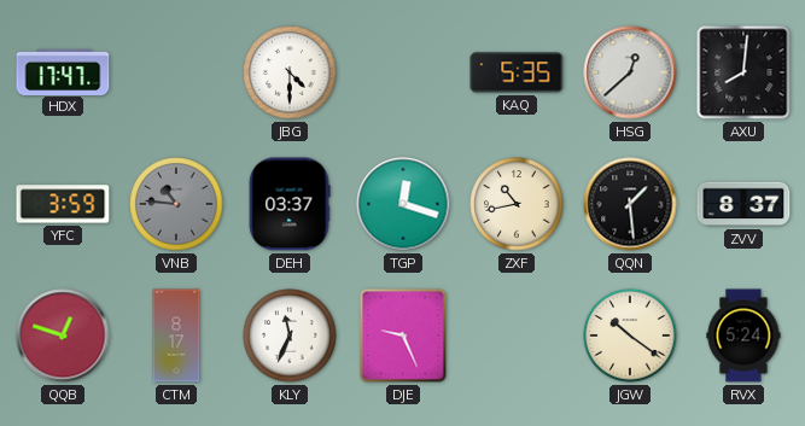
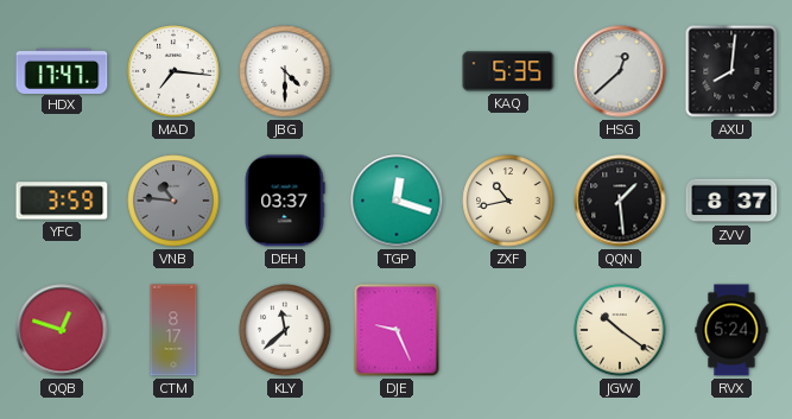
MAD: none -> 7:16 (173, 71)
KLY: 11:34 -> 11:38 (285, 330)
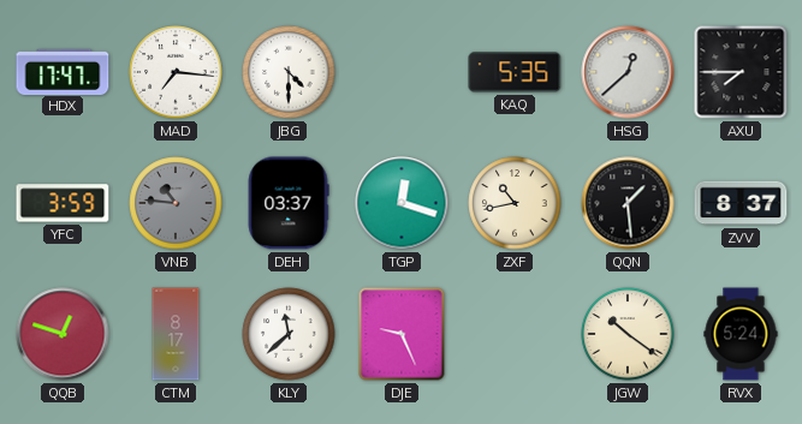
AXU: 8:01 -> 7:45 (741, 72)
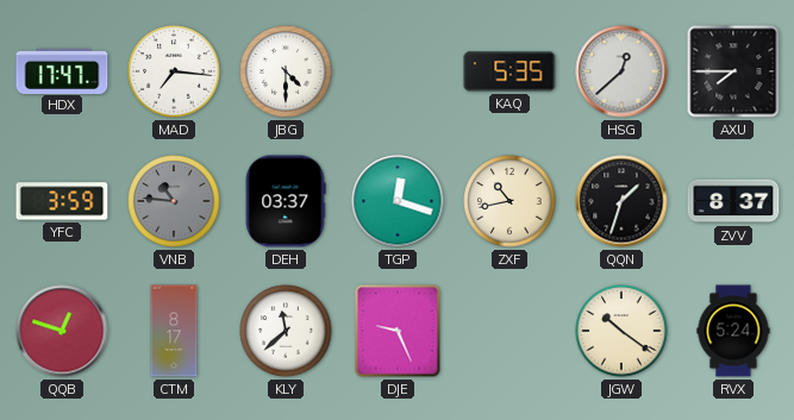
QQN: 1:29 -> 1:33 (621, 201)
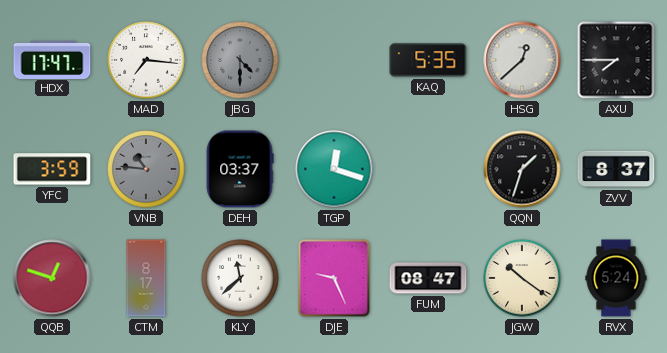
JBG dial: white -> grey (240, 60)
ZXF: 10:43 -> none (509, 201)
FUM: none -> 08:47 (428, 278)
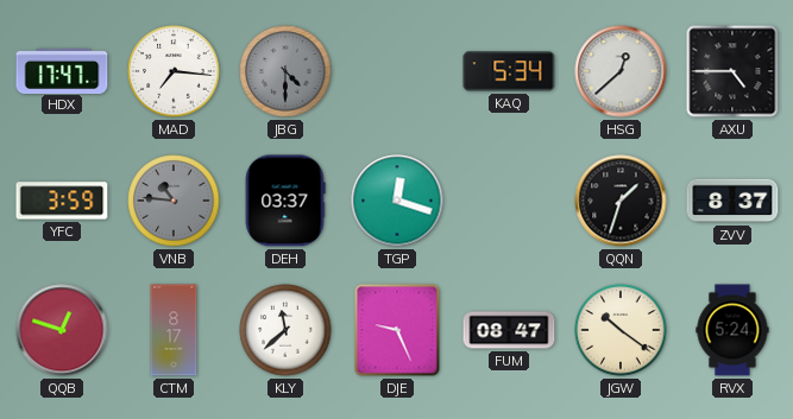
KAQ: 5:35 -> 5:34 (509, 71)
AXU: 7:45 -> 4:45 (732, 71)
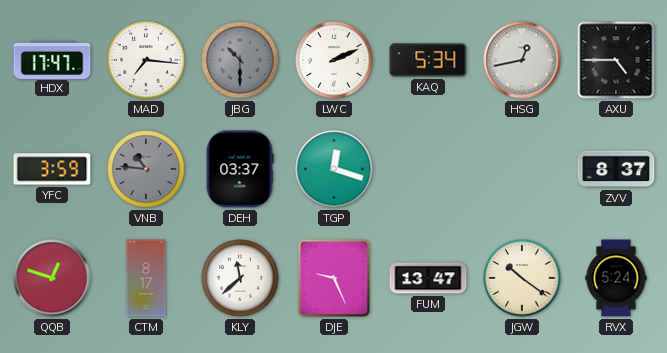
JBG: 4:30 -> 10:30 (240, 60)
LWC: none -> 2:11 (334, 60)
HSG: 12:38 -> 12:43 (522, 60)
QQN: 1:33 -> none (621, 201)
FUM: 08:47 -> 13:47 (428, 278)
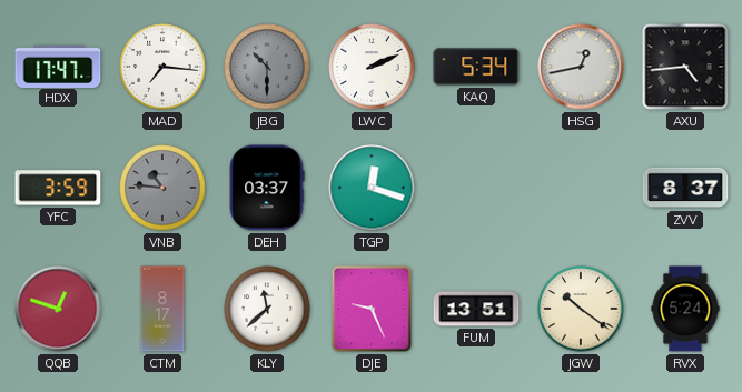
AXU: 4:45 -> 4:44 (685, 67)
FUM: 13:47 -> 13:51 (476, 309)
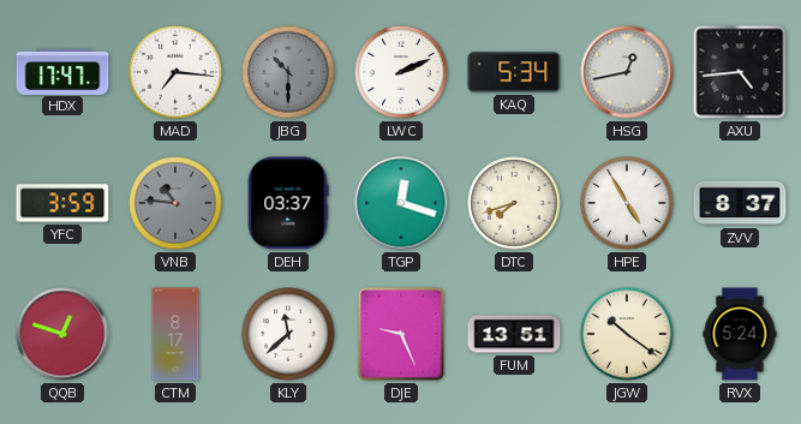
DTC: none -> 7:42 (514, 203)
HPE: none -> 4:55 (627, 203)
